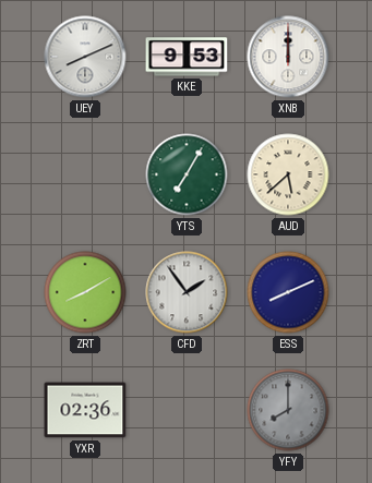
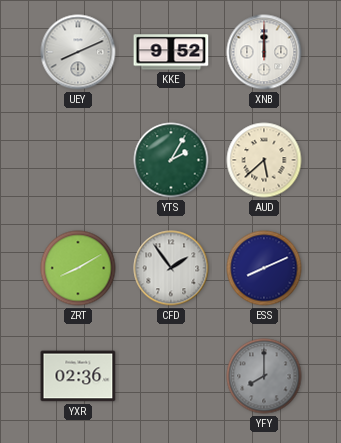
KKE: 9:53 -> 9:52 (171, 52)
YTS: 7:05 -> 2:05 (171, 160)
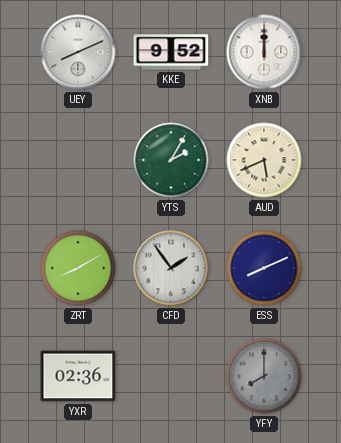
AUD: 5:38 -> 5:41 (264, 160)
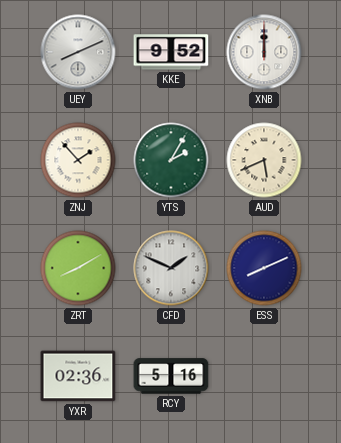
ZNJ: none -> 1:53 (78, 160)
CFD: 1:54 -> 1:49 (171, 268)
RCY: none -> 5:16 (171, 376)
YFY: 8:00 -> none (264, 376)
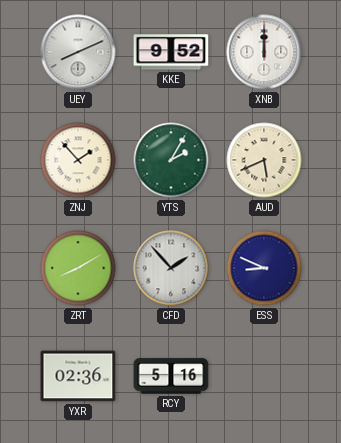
CFD: 1:49 -> 1:53 (171, 268)
ESS: 8:11 -> 8:49 (264, 268)
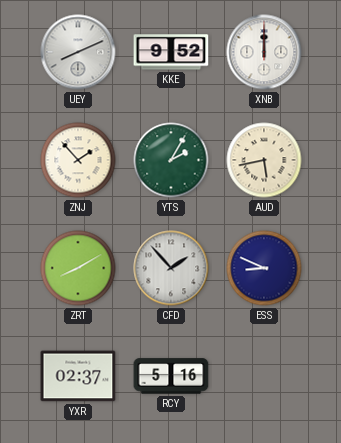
AUD: 5:41 -> 5:43 (264, 160)
YXR: 02:36 -> 02:37 (78, 376)
